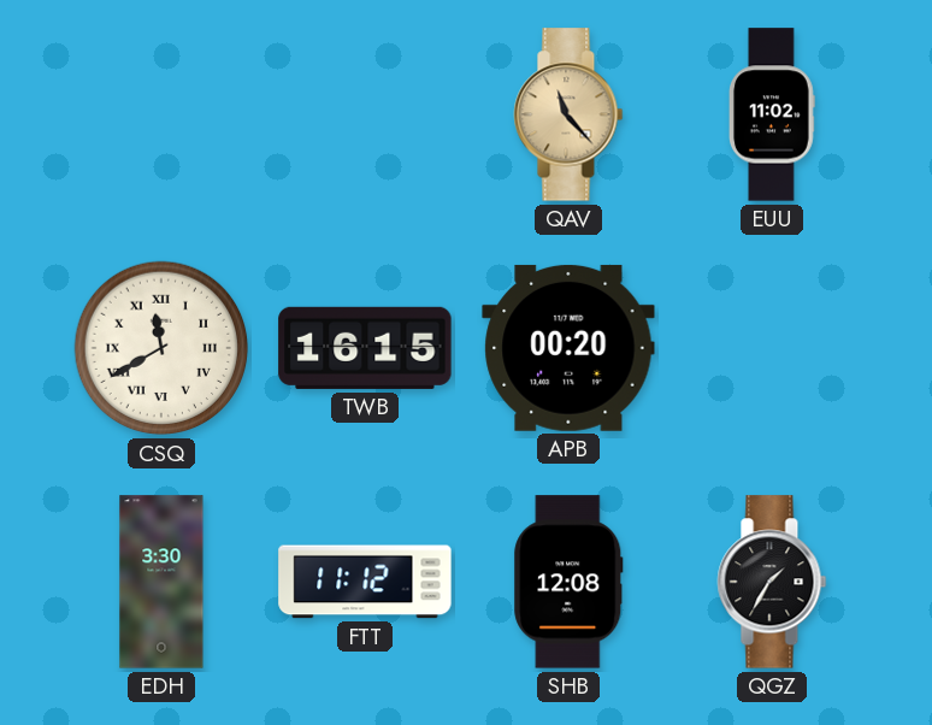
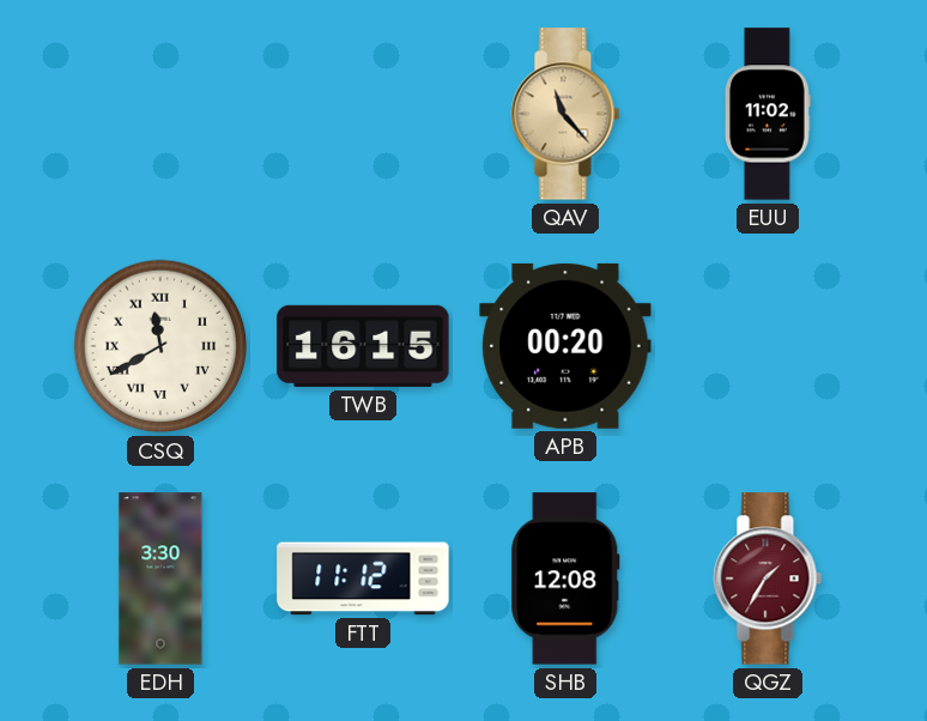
QGZ dial: black -> burgundy (768, 578)
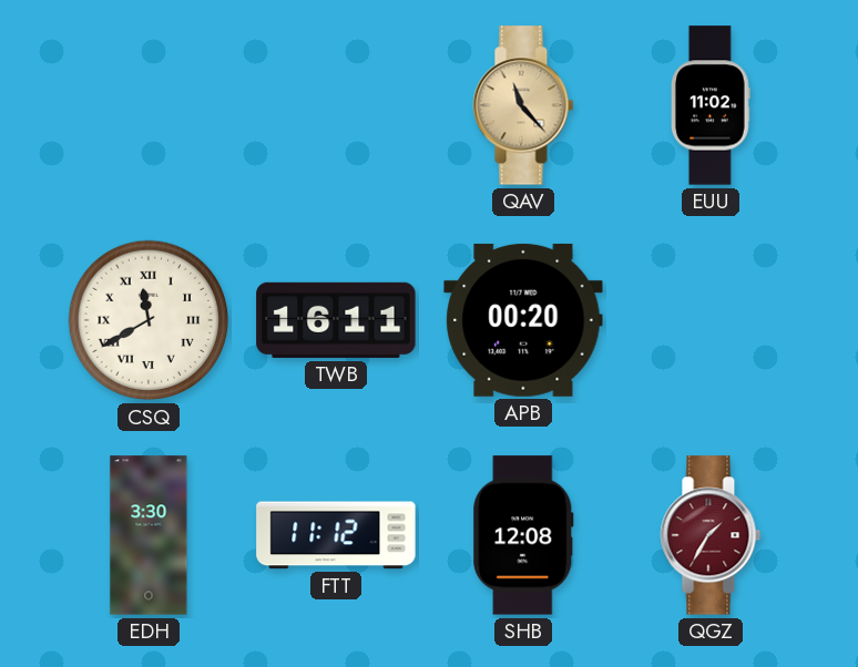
TWB: 16:15 -> 16:11 (336, 320)
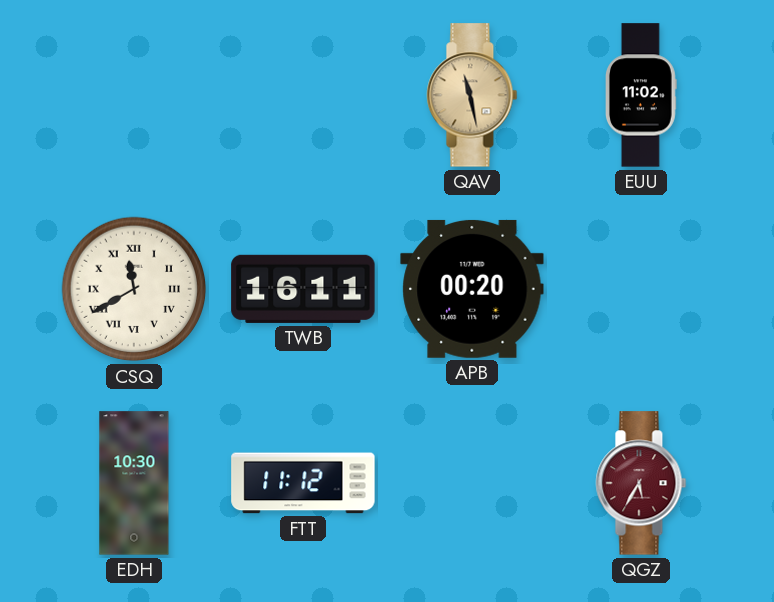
QAV: 11:23 -> 11:28 (472, 95)
EDH: 3:30 -> 10:30 (134, 483)
SHB: 12:08 -> none (523, 535)
QGZ: 1:35 -> 5:35 (641, 483)
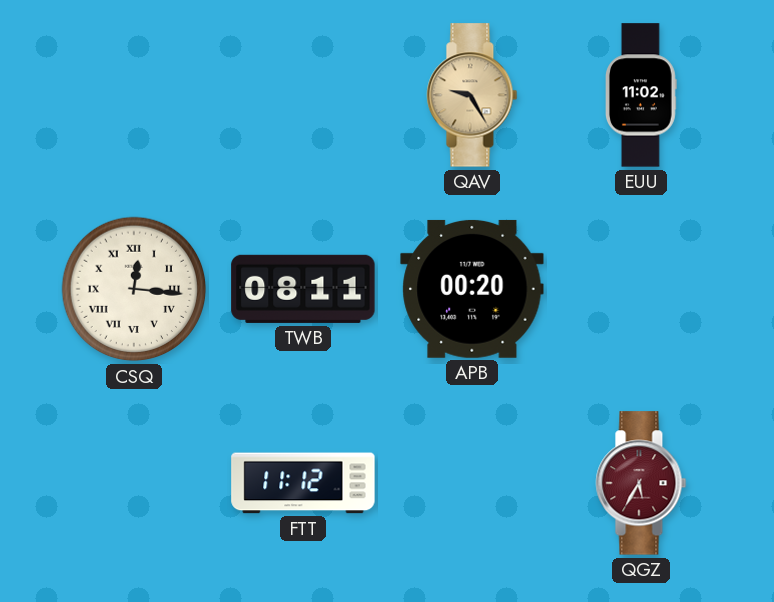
QAV: 11:28 -> 9:25 (472, 95)
CSQ: 11:40 -> 12:16 (134, 289)
TWB: 16:11 -> 08:11 (303, 289)
EDH: 10:30 -> none (134, 483)
